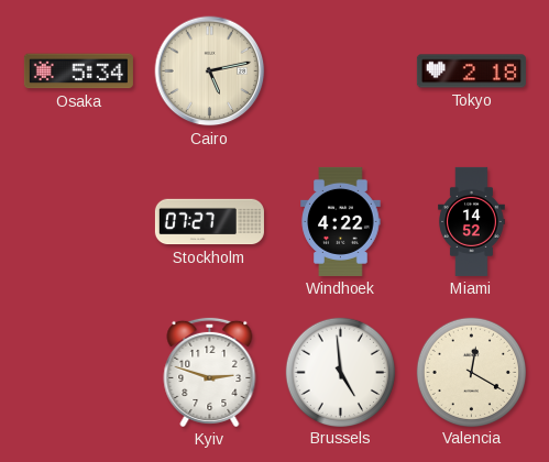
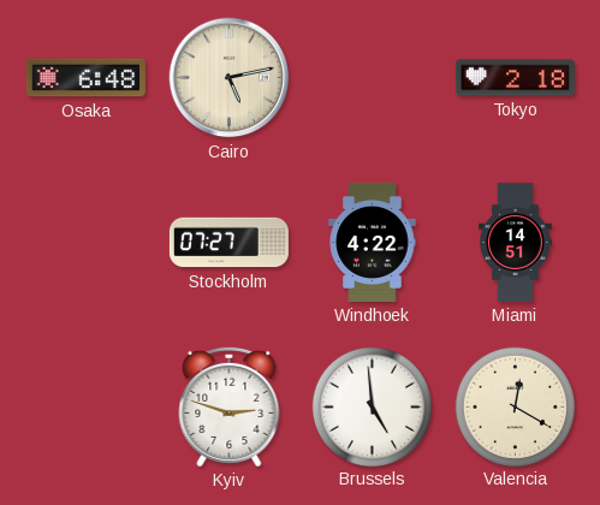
Osaka: 5:34 -> 6:48 (85, 78)
Miami: 14:52 -> 14:51 (516, 242)
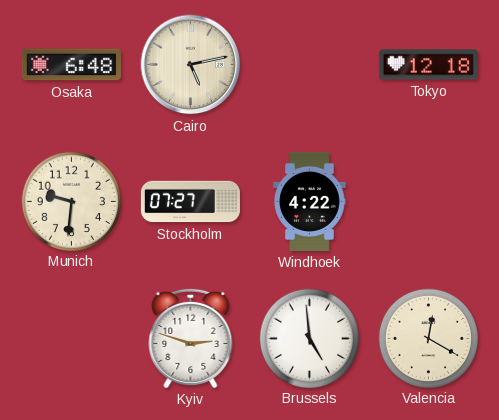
Tokyo: 2:18 -> 12:18 (428, 65)
Munich: none -> 9:31 (71, 201)
Miami: 14:51 -> none (516, 242)
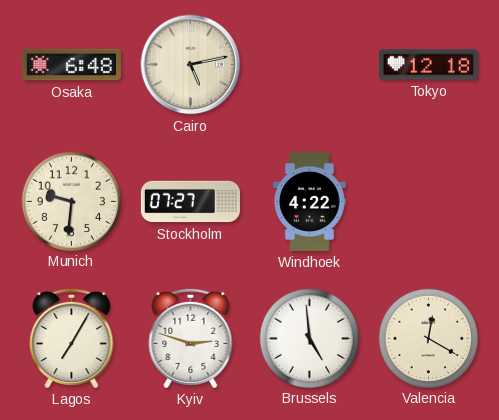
Lagos: none -> 7:05 (72, 338)
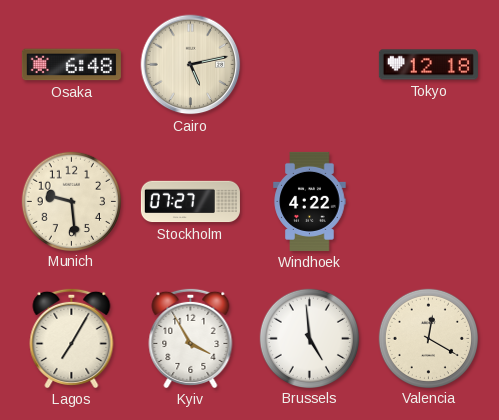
Munich: 9:31 -> 9:29 (71, 201)
Kyiv: 2:48 -> 3:55 (191, 338)
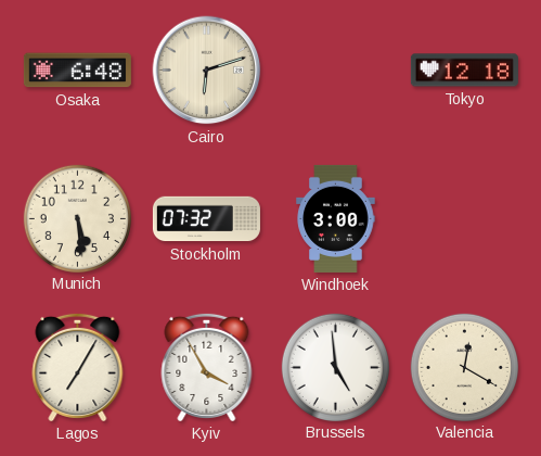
Cairo: 5:13 -> 6:12 (207, 71)
Munich: 9:29 -> 5:29 (77, 218)
Stockholm: 07:27 -> 07:32 (206, 219)
Windhoek: 4:22 -> 3:00 (336, 218)
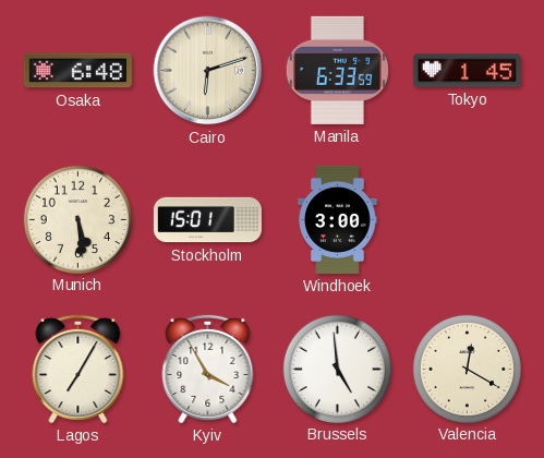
Manila: none -> 6:33 (337, 70)
Tokyo: 12:18 -> 1:45 (467, 71)
Stockholm: 07:32 -> 15:01 (207, 220)
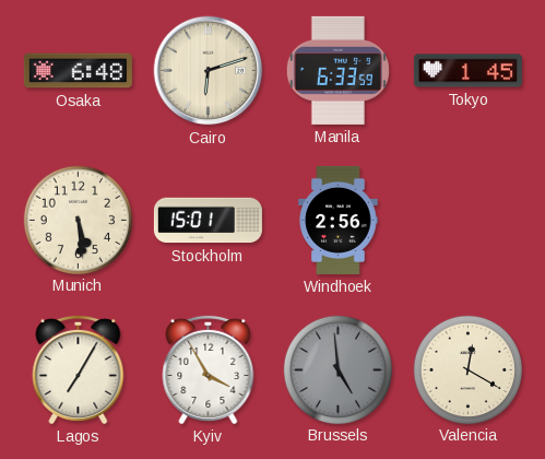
Windhoek: 3:00 -> 2:56 (339, 220)
Brussels dial: white -> grey (337, 369)
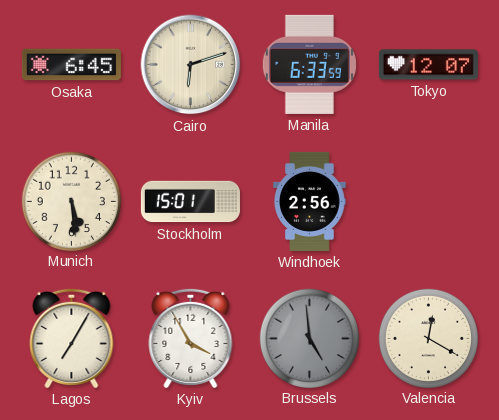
Osaka: 6:48 -> 6:45 (71, 65)
Tokyo: 1:45 -> 12:07 (428, 65)
